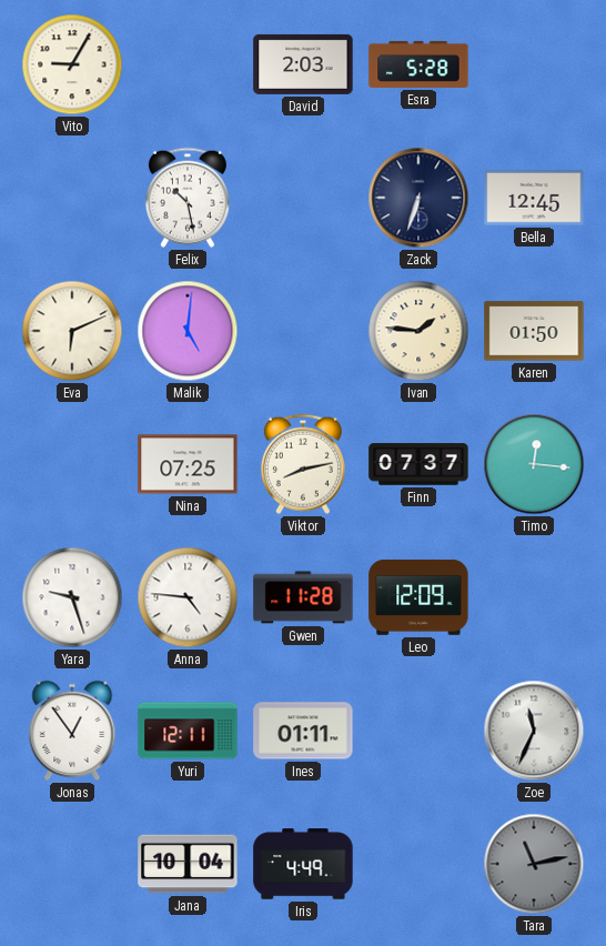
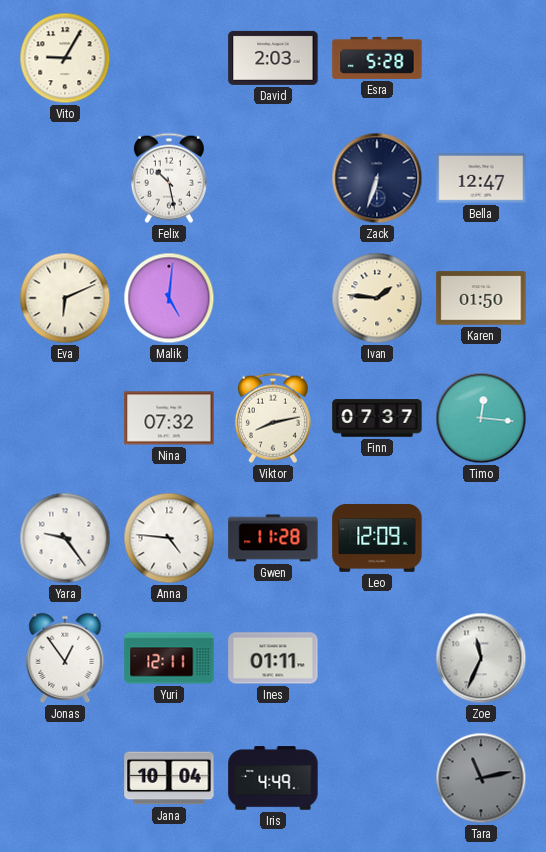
Bella: 12:45 -> 12:47 (481, 178)
Nina: 07:25 -> 07:32 (169, 418)
Yara: 9:27 -> 9:24 (65, 538)
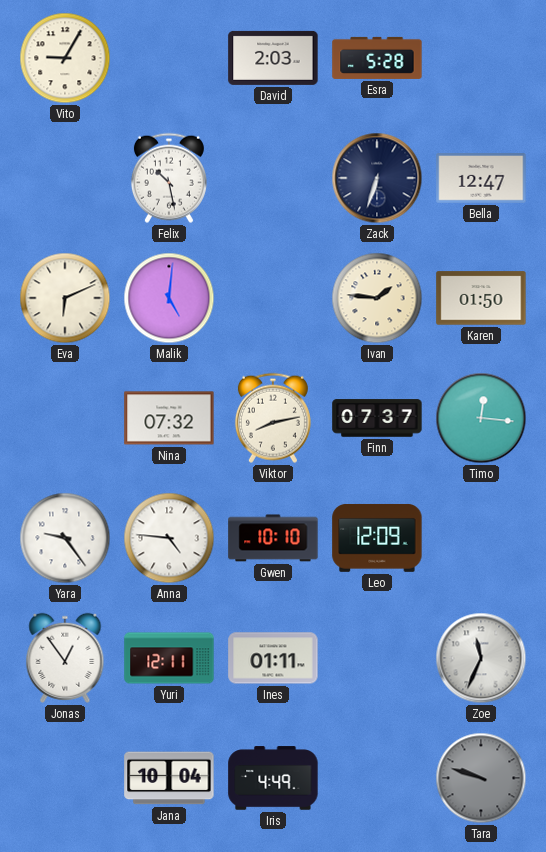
Gwen: 11:28 -> 10:10 (273, 538)
Tara: 11:13 -> 9:48 (481, 778)
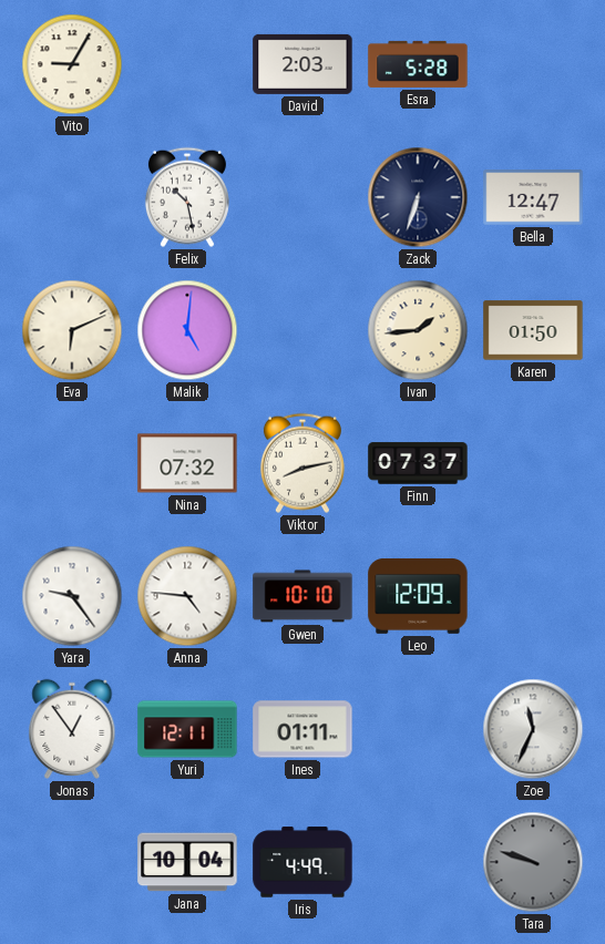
Ivan: 1:46 -> 1:44 (418, 330)
Timo: 12:16 -> none (481, 418)
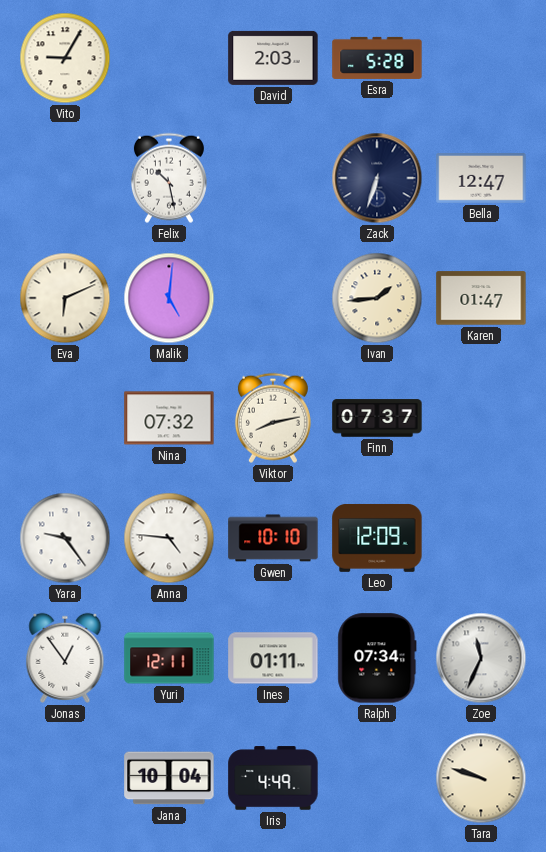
Karen: 01:50 -> 01:47 (481, 298)
Ralph: none -> 07:34 (377, 658)
Tara dial: grey -> cream (481, 778)
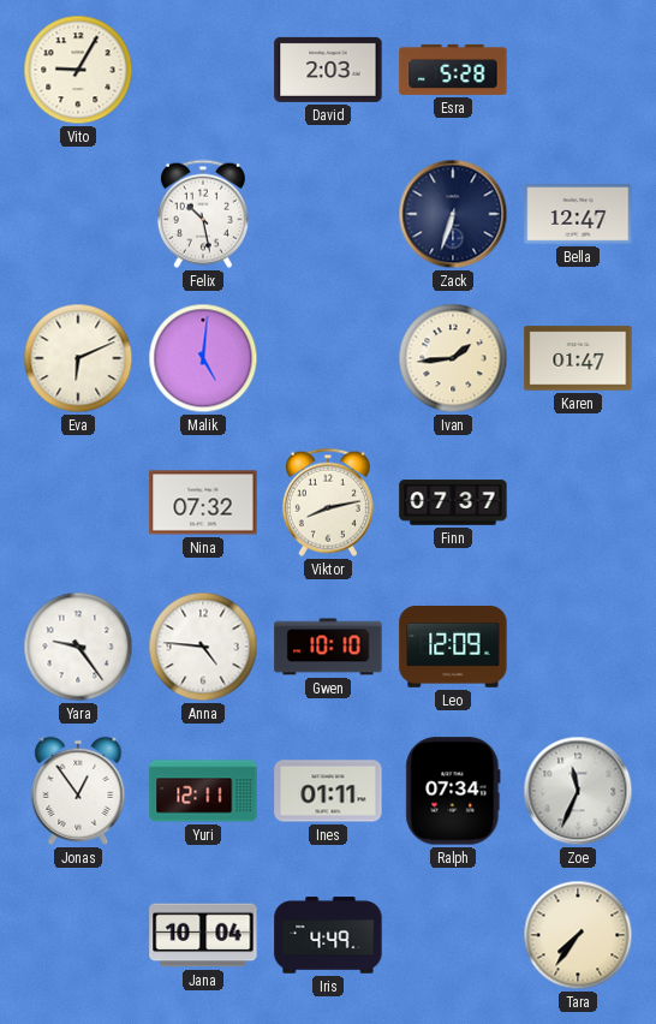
Tara: 9:48 -> 7:36 (578, 935)
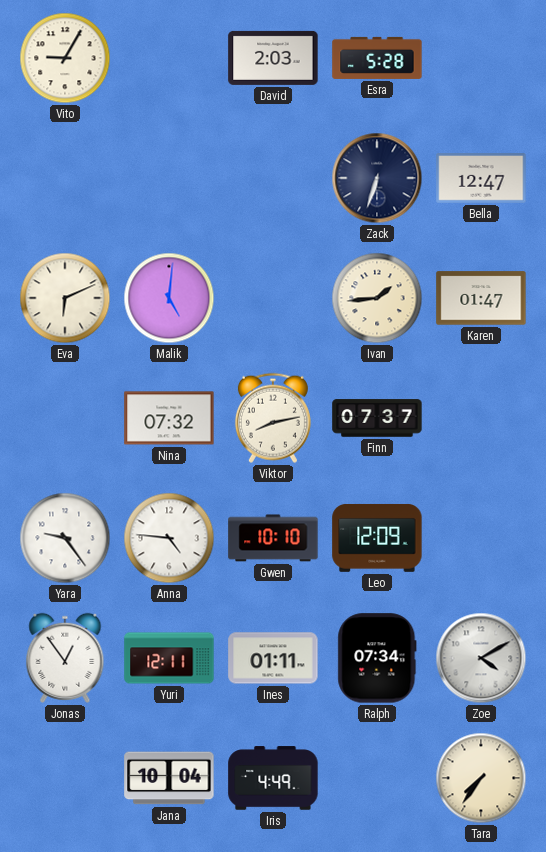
Felix: 10:28 -> none (203, 214)
Zoe: 11:34 -> 4:10 (481, 658)
